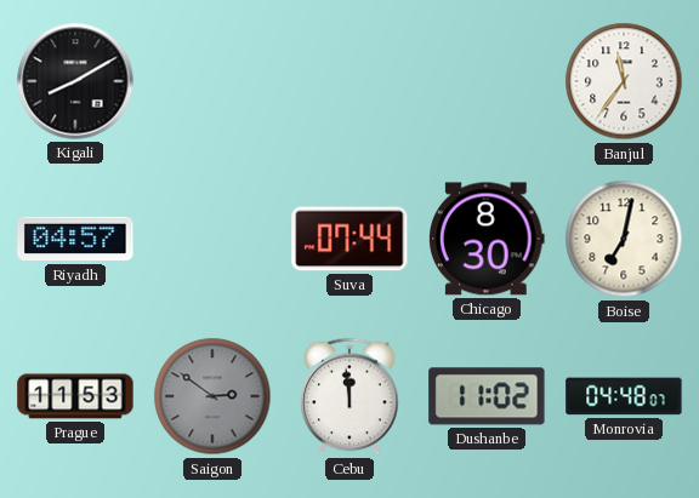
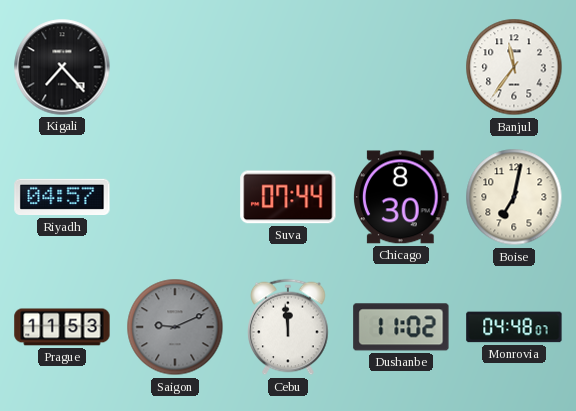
Kigali: 8:10 -> 7:23 (62, 67)
Saigon: 2:51 -> 9:11 (175, 327)
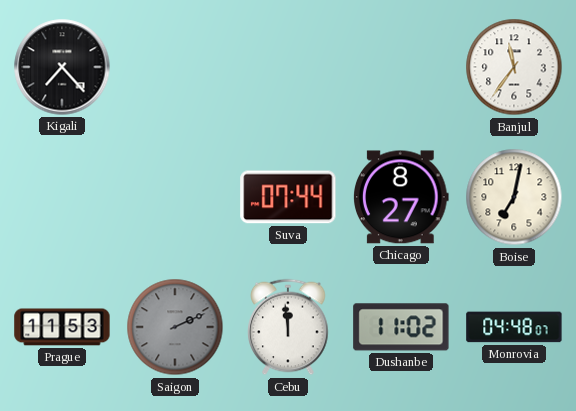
Riyadh: 04:57 -> none (62, 197)
Chicago: 8:30 -> 8:27 (402, 197)
Saigon: 9:11 -> 2:11 (175, 327)
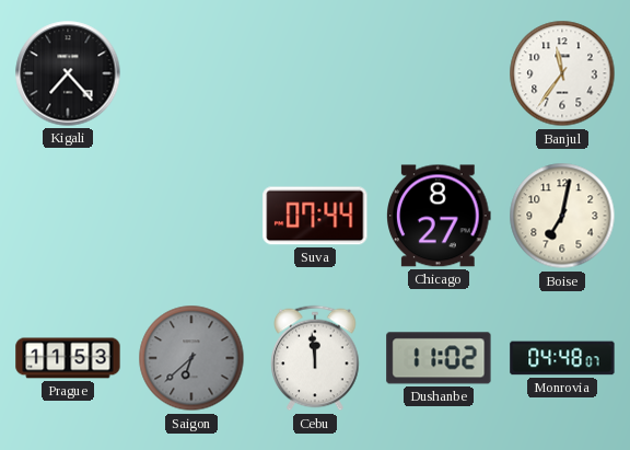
Saigon: 2:11 -> 6:38 (191, 358)
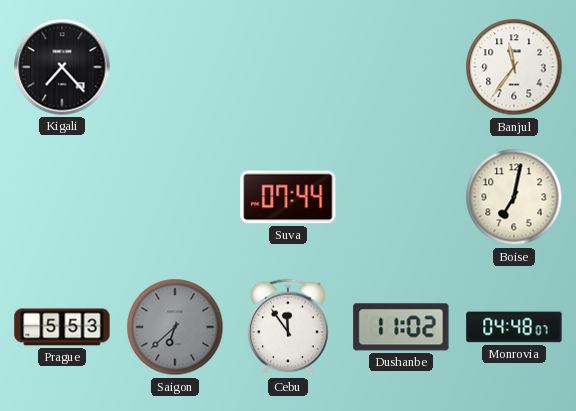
Chicago: 8:27 -> none (440, 216)
Prague: 11:53 -> 5:53 (62, 327)
Cebu: 11:59 -> 11:54 (288, 327)
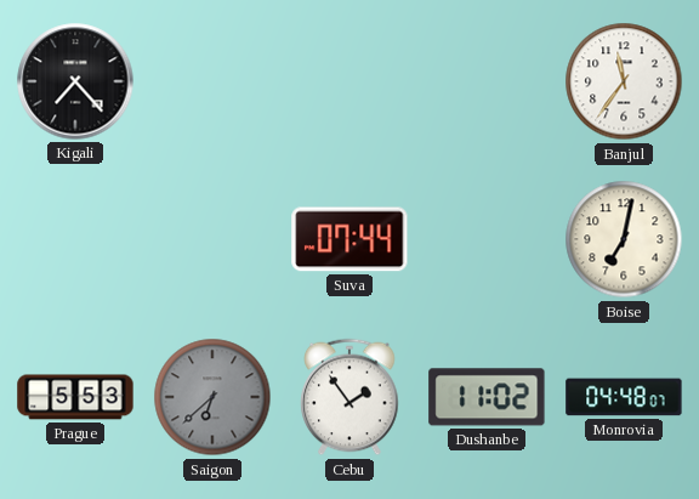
Cebu: 11:54 -> 1:54 (349, 397)
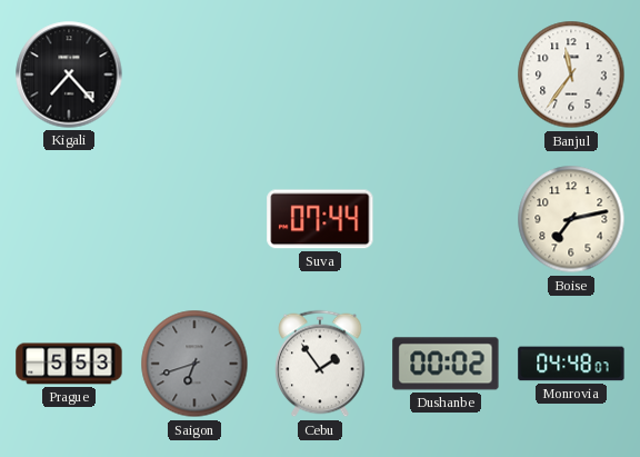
Boise: 7:02 -> 7:13 (571, 219)
Saigon: 6:38 -> 6:42 (194, 364)
Dushanbe: 11:02 -> 00:02 (446, 364)
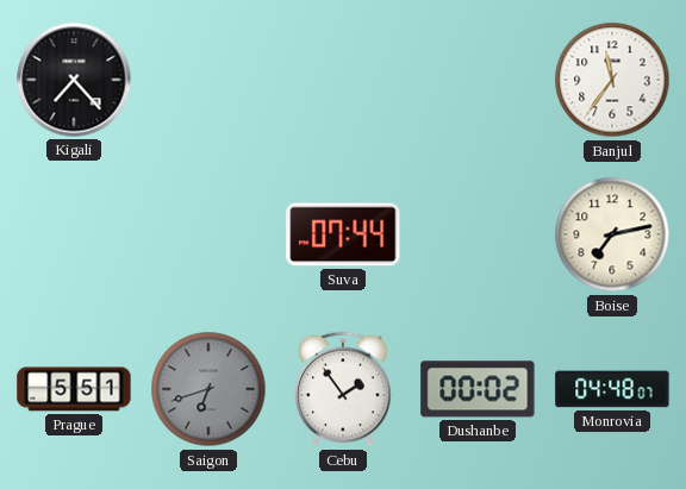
Prague: 5:53 -> 5:51 (74, 389)
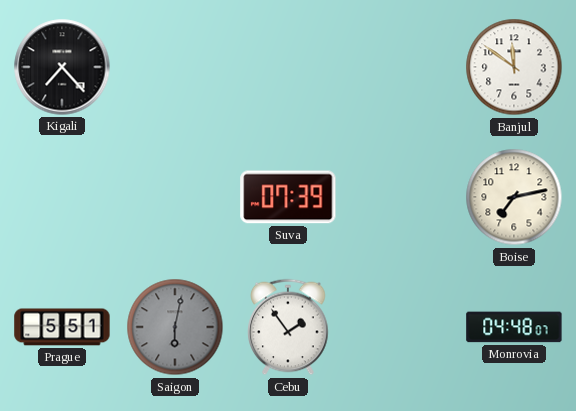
Banjul: 11:36 -> 11:51 (514, 67)
Suva: 07:44 -> 07:39 (288, 197)
Saigon: 6:42 -> 6:02 (175, 327)
Dushanbe: 00:02 -> none (478, 389)
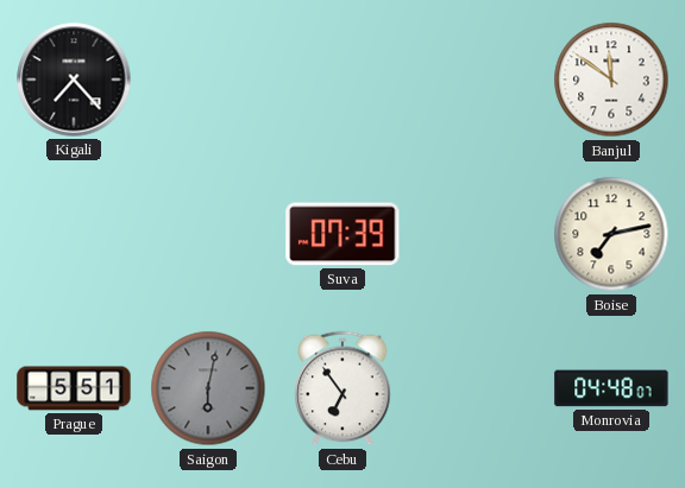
Cebu: 1:54 -> 6:54 (342, 388)
